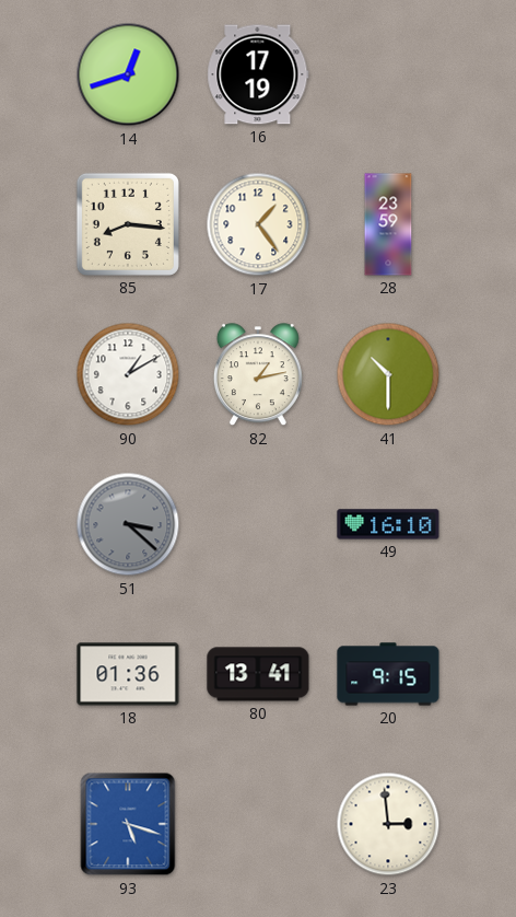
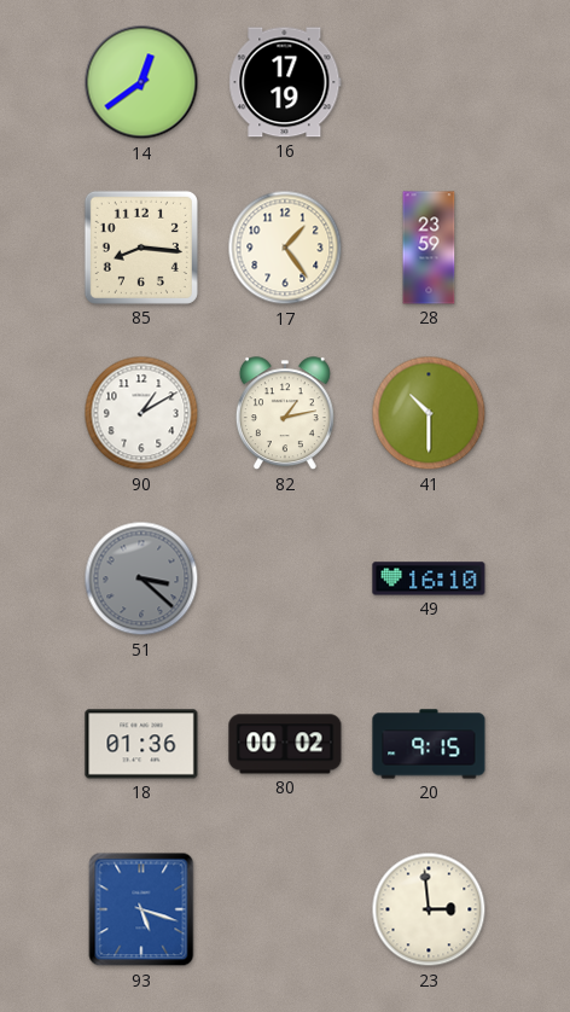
14: 12:42 -> 12:39 (141, 82)
80: 13:41 -> 00:02 (285, 744)
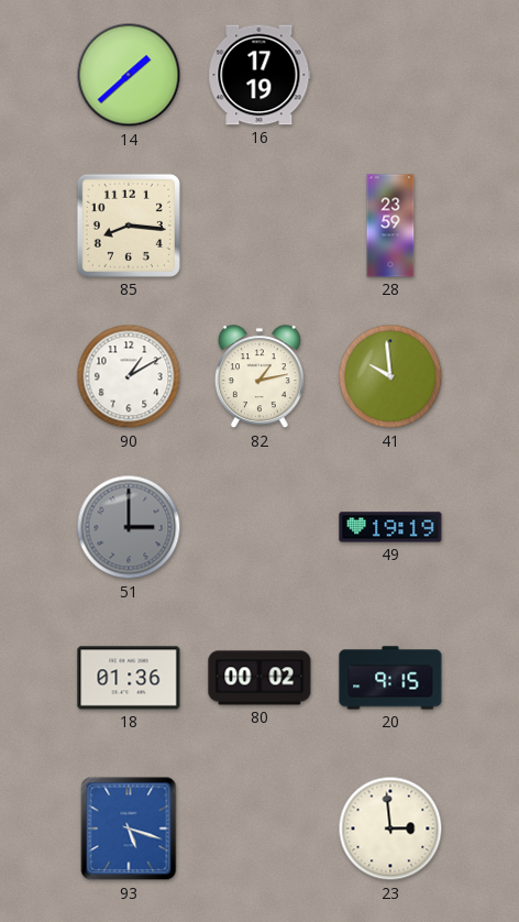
14: 12:39 -> 1:38 (129, 75)
17: 1:24 -> none (285, 248)
41: 10:30 -> 9:59 (390, 376)
51: 3:22 -> 3:00 (129, 527)
49: 16:10 -> 19:19 (390, 527)
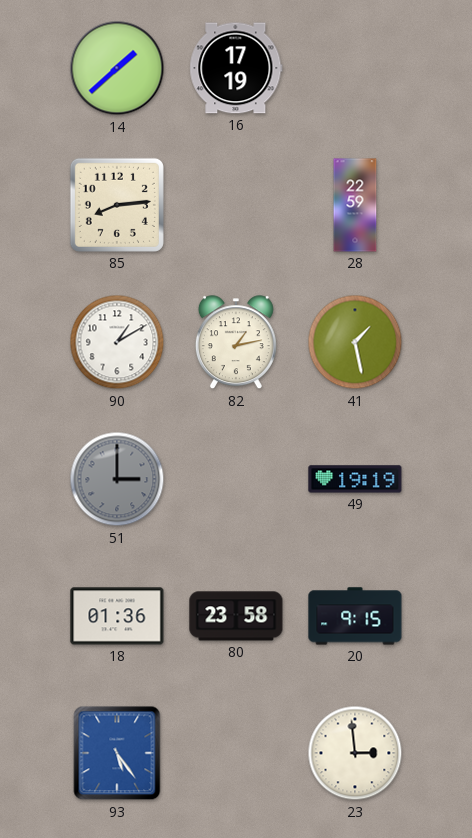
85: 8:16 -> 8:14 (117, 205)
28: 23:59 -> 22:59 (355, 205)
41: 9:59 -> 1:28 (355, 342)
80: 00:02 -> 23:58 (236, 616)
93: 5:18 -> 5:24 (117, 753)
